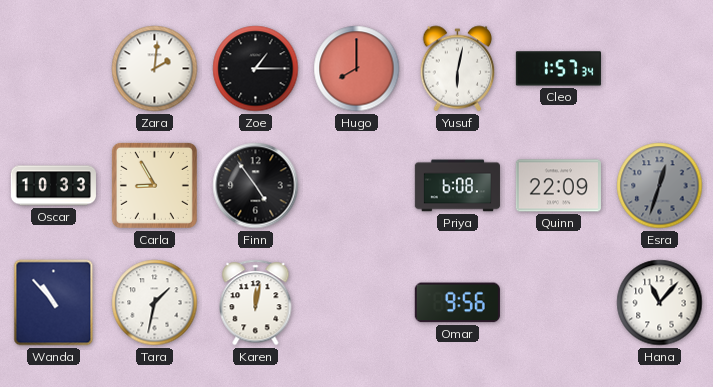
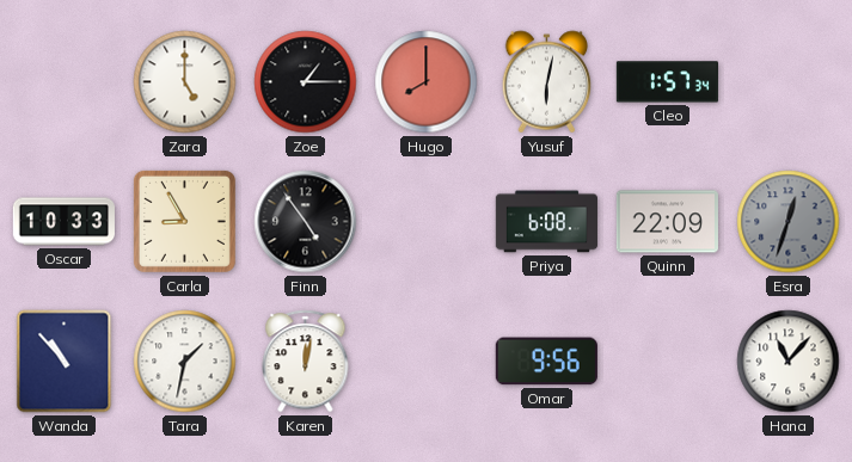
Zara: 2:01 -> 5:00 (185, 82)
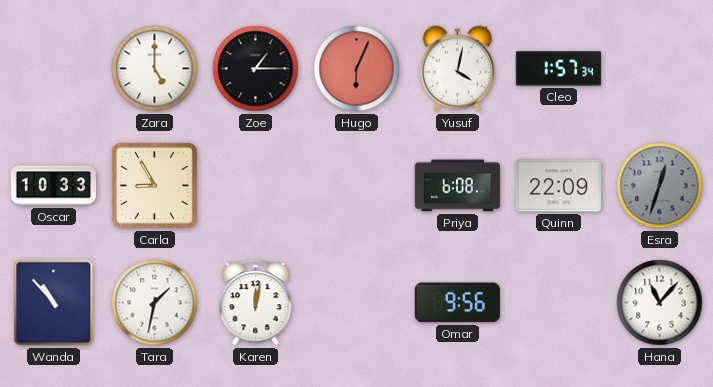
Hugo: 8:00 -> 6:04 (357, 69)
Yusuf: 6:02 -> 4:02 (458, 69)
Finn: 4:54 -> none (306, 222)
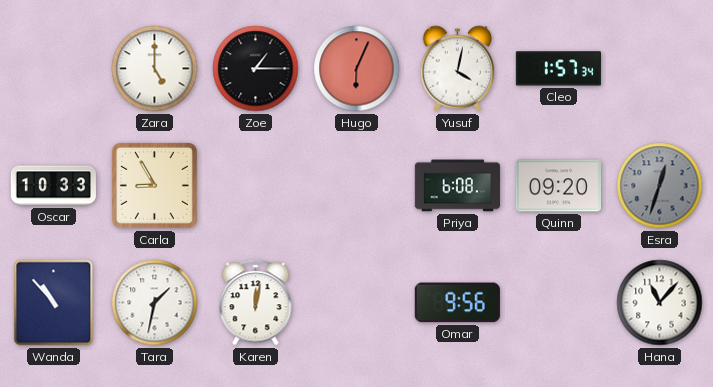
Quinn: 22:09 -> 09:20 (558, 186)
